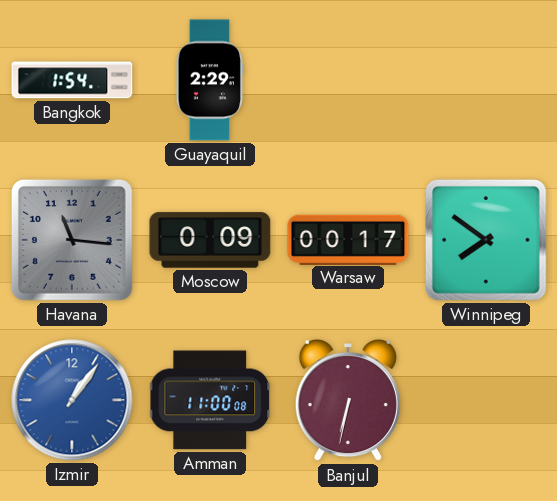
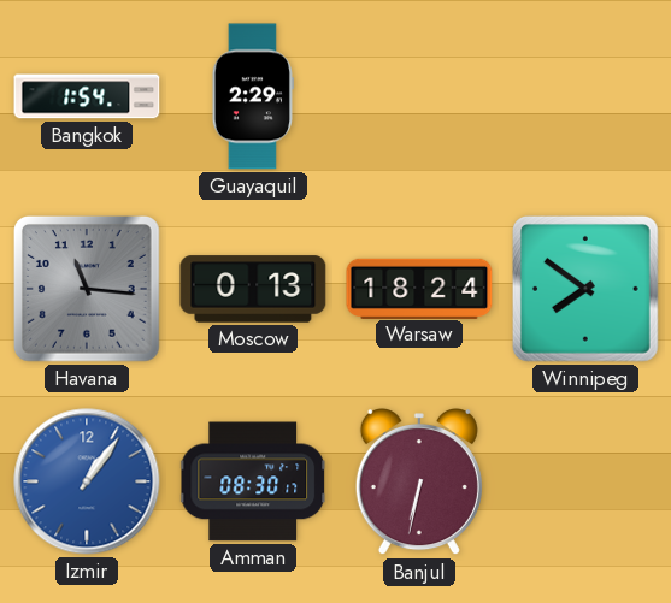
Moscow: 0:09 -> 0:13 (253, 289)
Warsaw: 00:17 -> 18:24 (419, 288)
Amman: 11:00 -> 08:30 (254, 481)
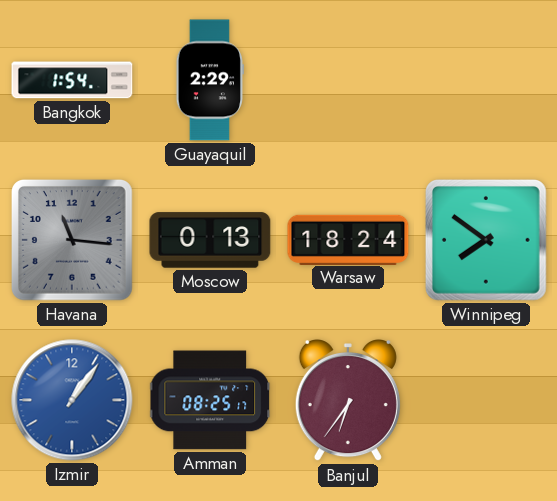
Amman: 08:30 -> 08:25 (211, 400)
Banjul: 6:32 -> 6:36 (348, 401)
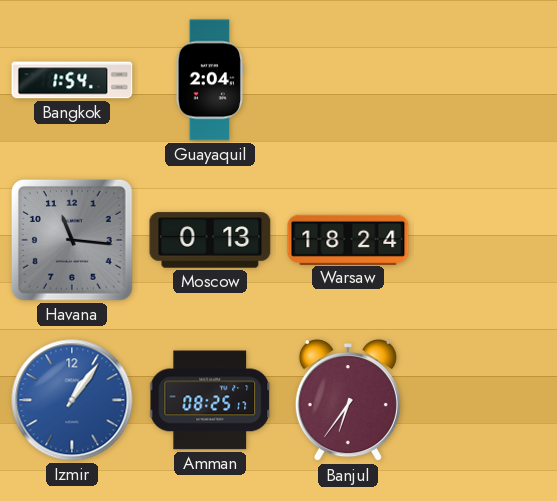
Guayaquil: 2:29 -> 2:04 (210, 80)
Winnipeg: 7:51 -> none (486, 240)
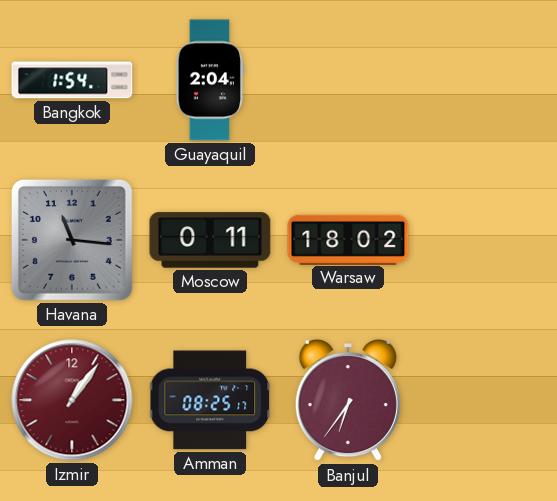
Moscow: 0:13 -> 0:11 (210, 240)
Warsaw: 18:24 -> 18:02 (348, 239)
Izmir dial: blue -> burgundy (72, 400)
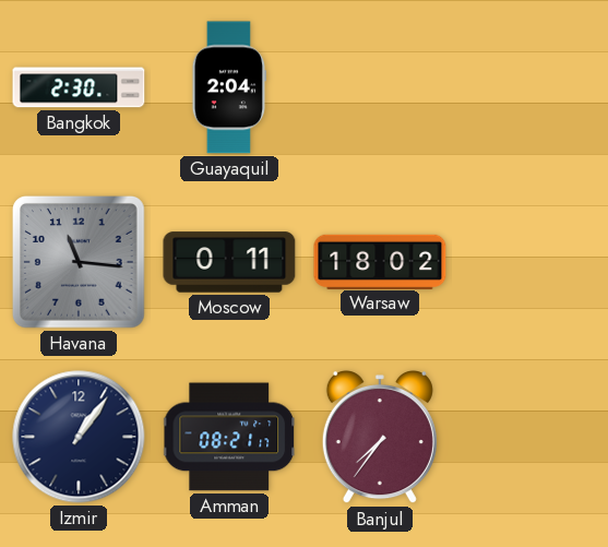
Bangkok: 1:54 -> 2:30 (79, 87)
Izmir dial: burgundy -> navy (79, 437)
Amman: 08:25 -> 08:21 (230, 437)
Banjul: 6:36 -> 7:36 (380, 438)
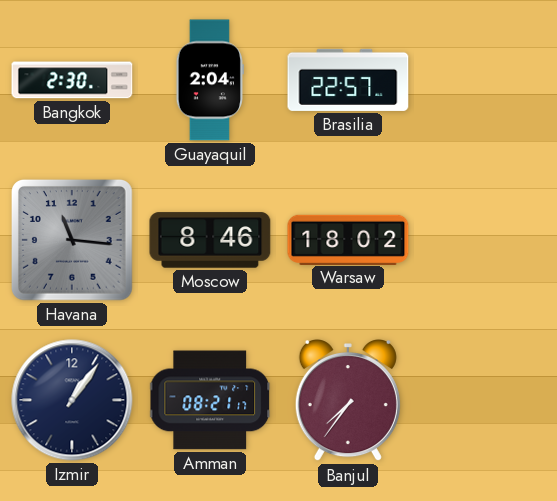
Brasilia: none -> 22:57 (348, 80)
Moscow: 0:11 -> 8:46 (210, 240)
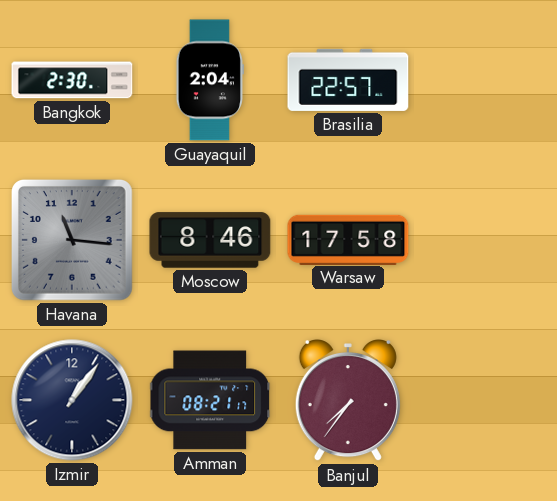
Warsaw: 18:02 -> 17:58 (348, 239)
